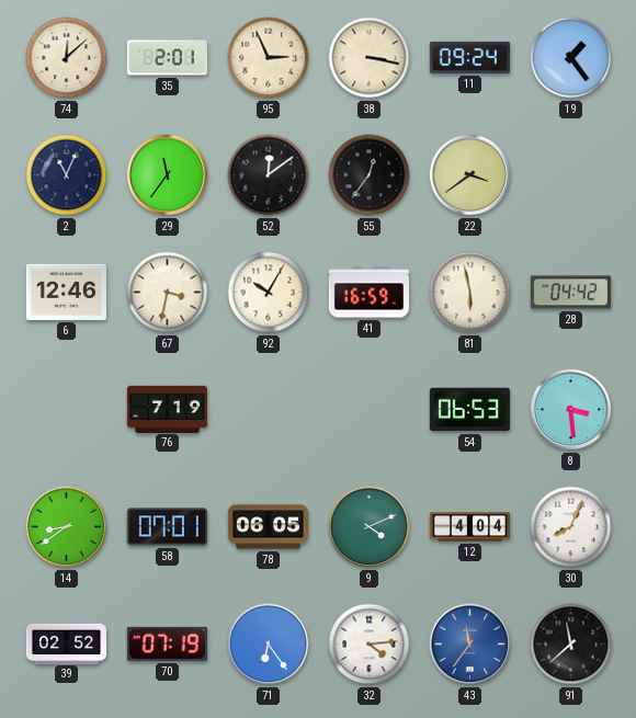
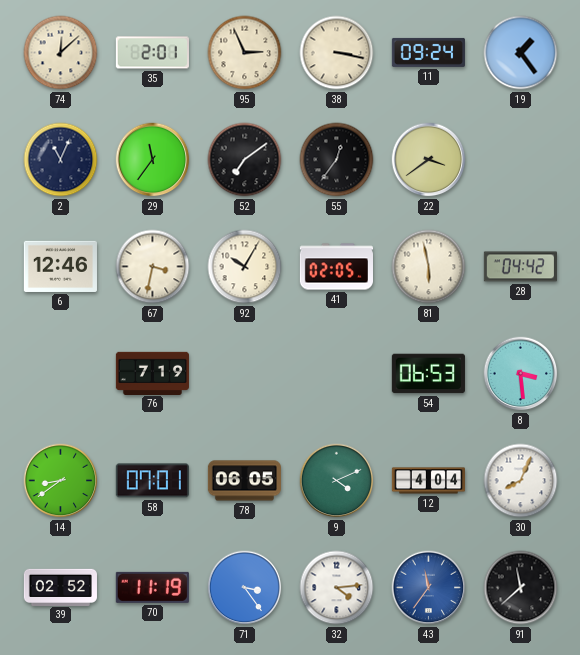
52: 12:09 -> 7:09 (245, 160)
41: 16:59 -> 02:05 (336, 267)
70: 07:19 -> 11:19 (152, 587)
71: 6:24 -> 3:24 (245, 588)
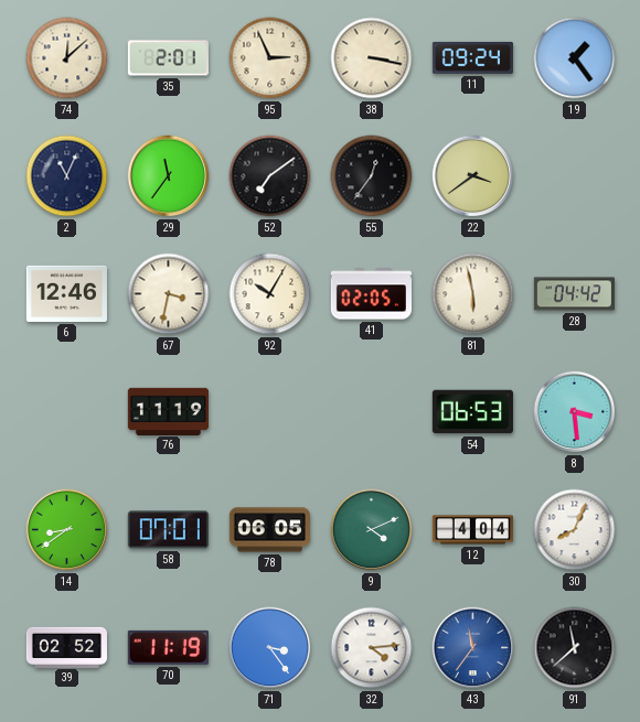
76: 7:19 -> 11:19 (168, 411)
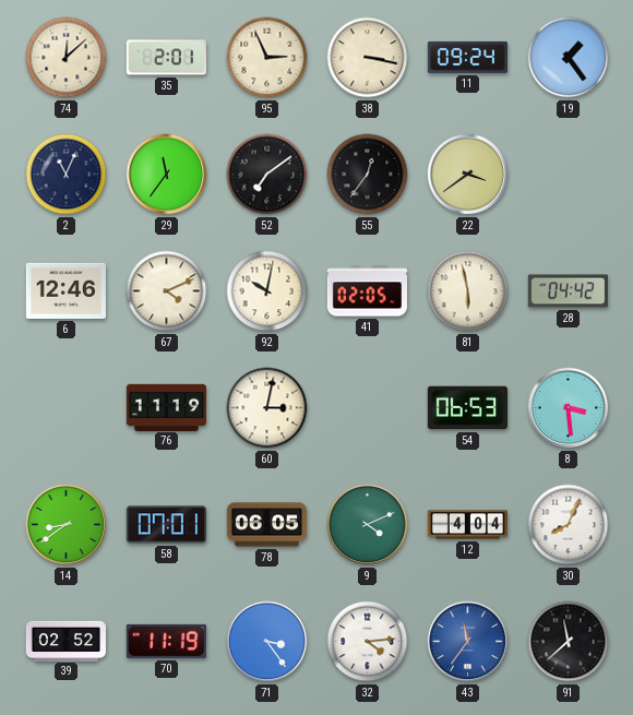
67: 3:32 -> 4:11 (167, 291)
92: 10:05 -> 10:02 (267, 291)
60: none -> 3:02 (267, 408)
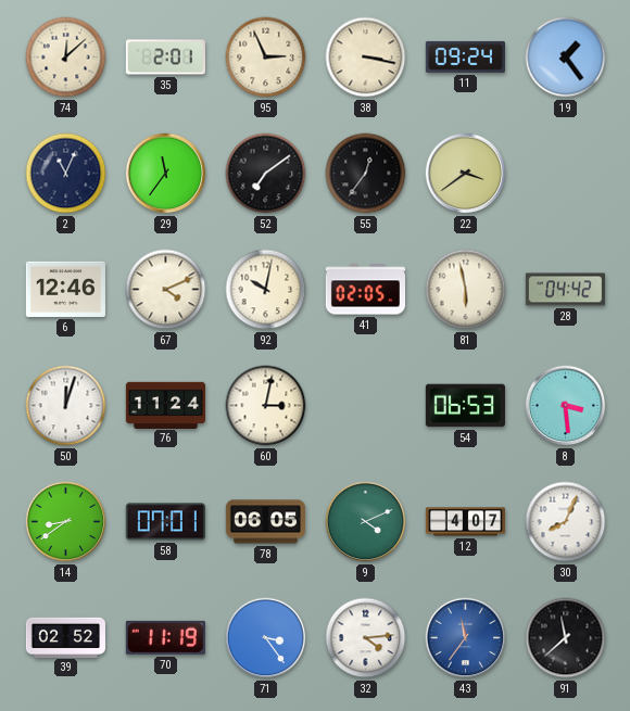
50: none -> 12:03 (66, 406)
76: 11:19 -> 11:24 (165, 405)
12: 4:04 -> 4:07 (465, 522)
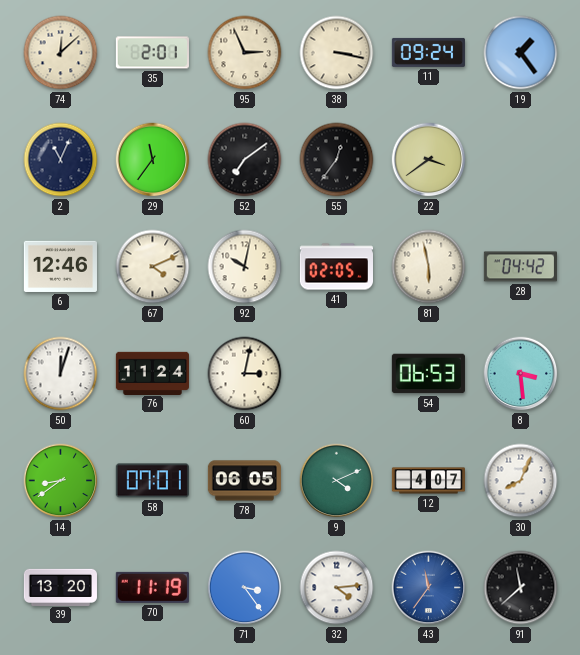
39: 02:52 -> 13:20 (60, 587)
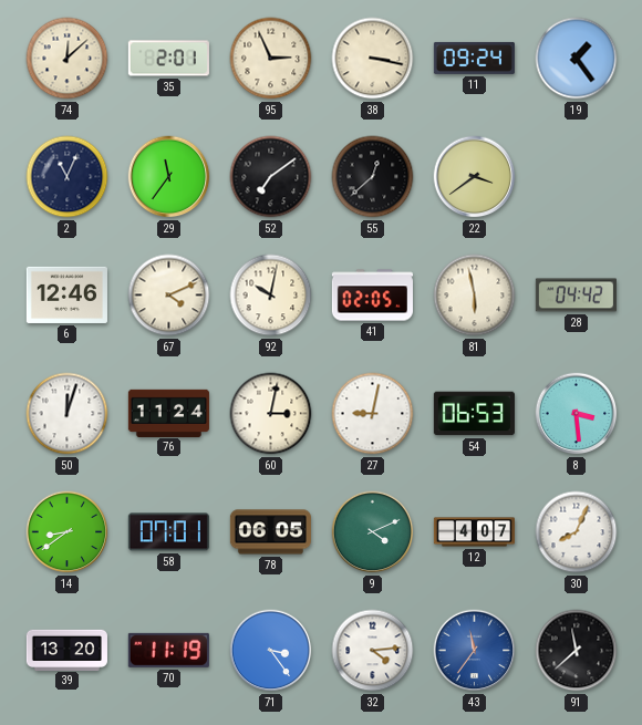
55: 12:36 -> 12:38 (373, 177)
27: none -> 9:02 (373, 414)
